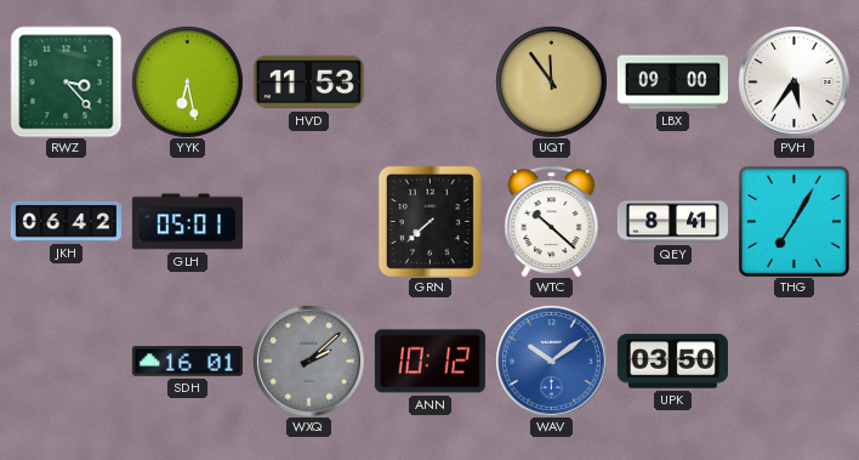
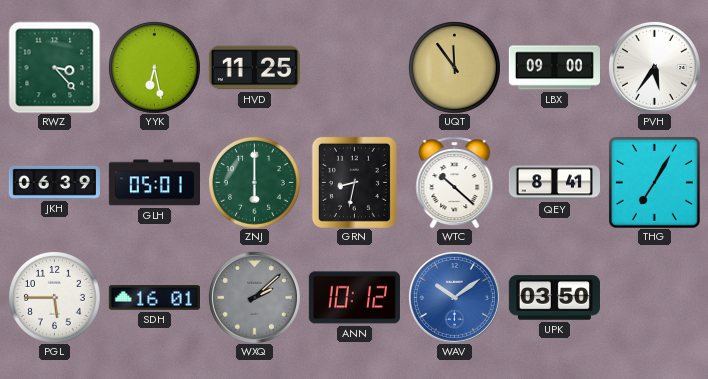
HVD: 11:53 -> 11:25 (254, 68)
JKH: 06:42 -> 06:39 (54, 182)
ZNJ: none -> 6:00 (255, 183)
GRN: 7:38 -> 8:32 (354, 182)
PGL: none -> 5:45 (55, 298)
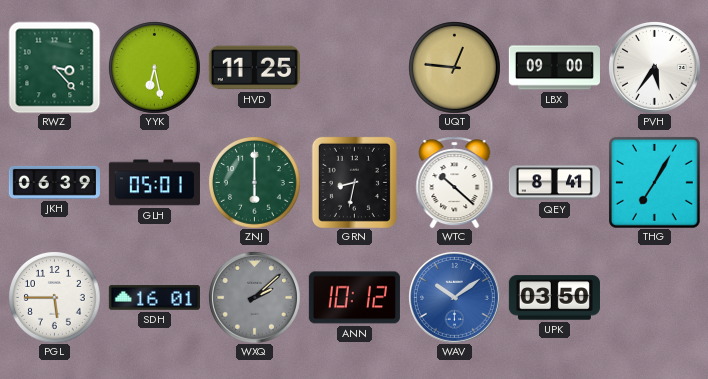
UQT: 11:54 -> 12:46 (455, 68)
